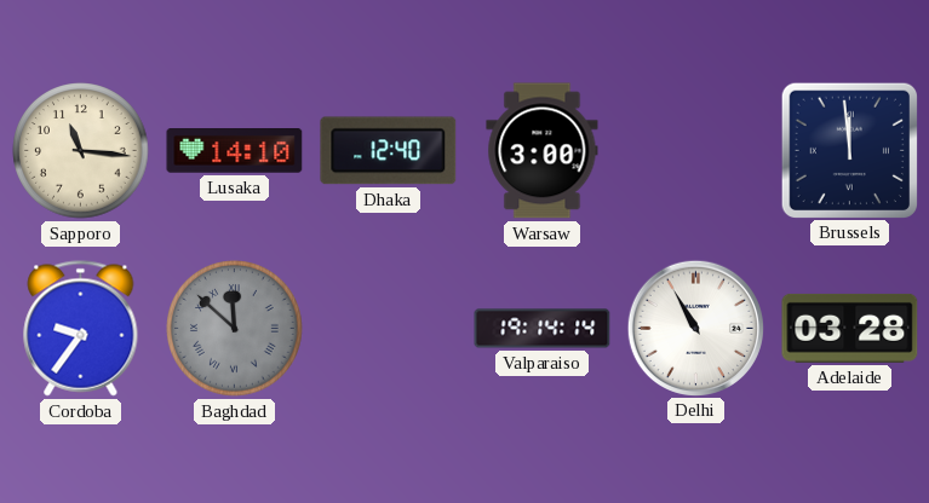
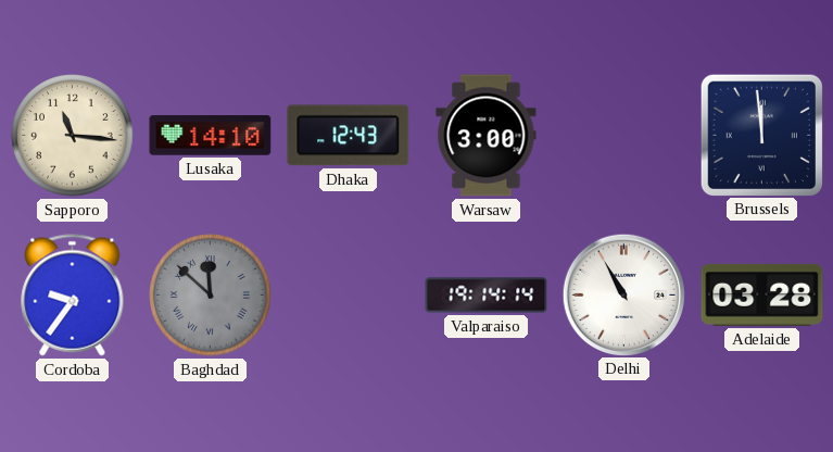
Dhaka: 12:40 -> 12:43 (349, 136)
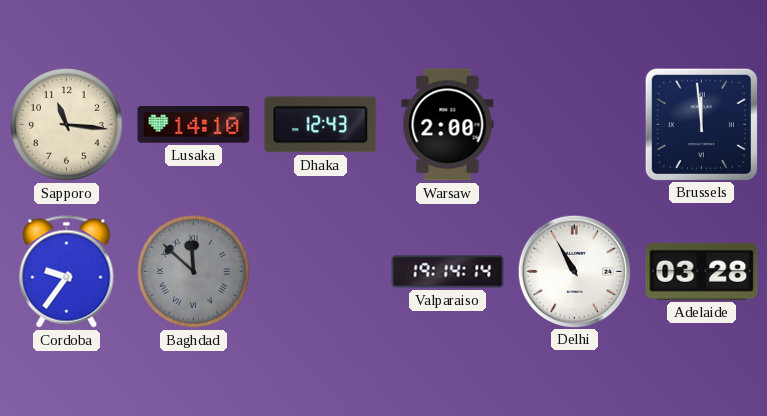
Warsaw: 3:00 -> 2:00 (448, 125)
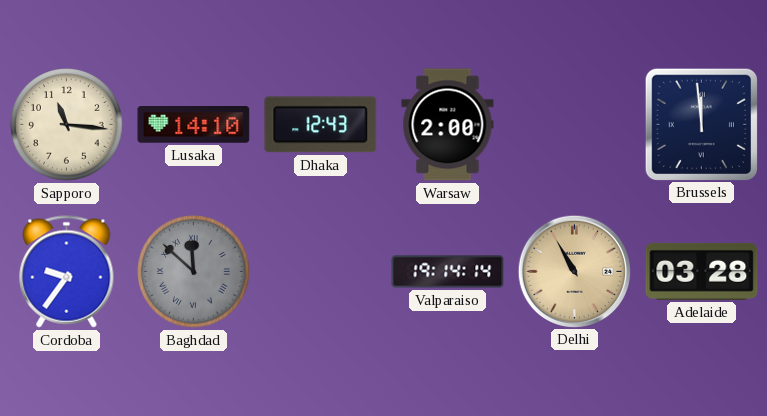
Delhi dial: white -> champagne (574, 271)
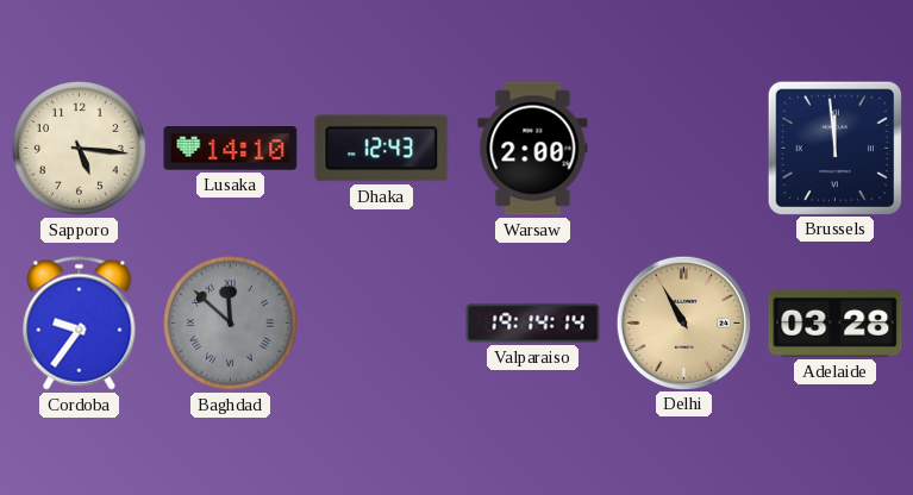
Sapporo: 11:16 -> 5:16 (80, 149)
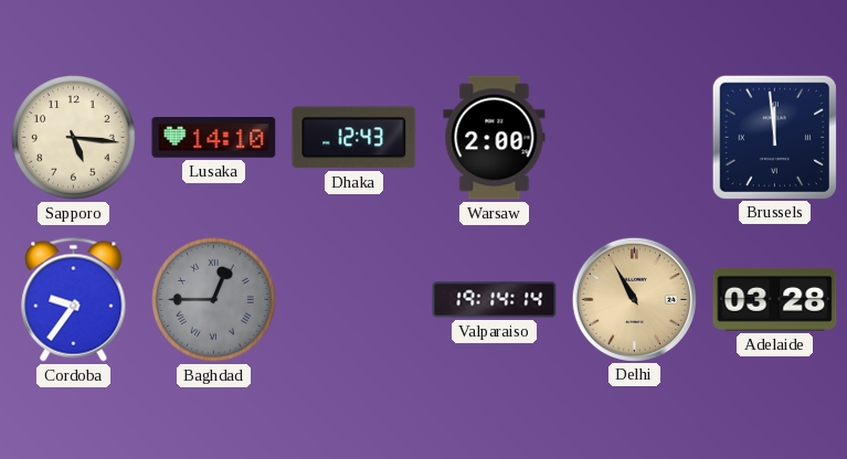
Baghdad: 11:52 -> 12:45 (214, 300)
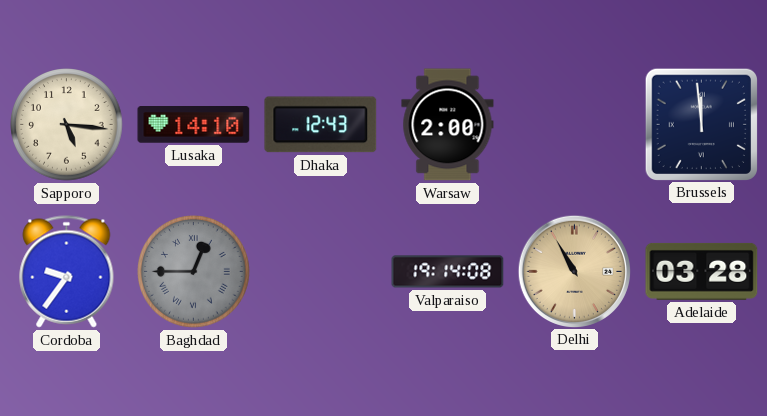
Valparaiso: 19:14:14 -> 19:14:08 (448, 272)
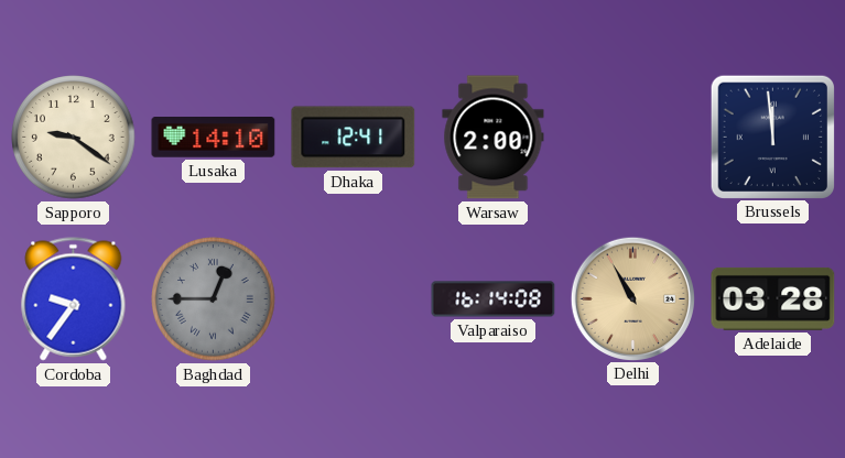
Sapporo: 5:16 -> 9:21 (74, 138)
Dhaka: 12:43 -> 12:41 (354, 138)
Valparaiso: 19:14 -> 16:14 (494, 299)
